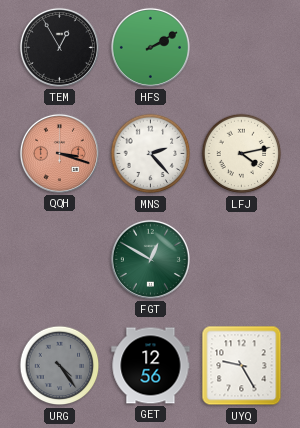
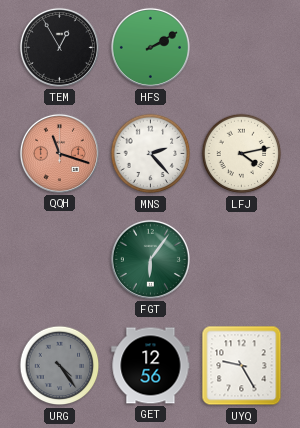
QQH: 3:18 -> 11:18 (59, 153)
FGT: 12:50 -> 6:06 (150, 259)
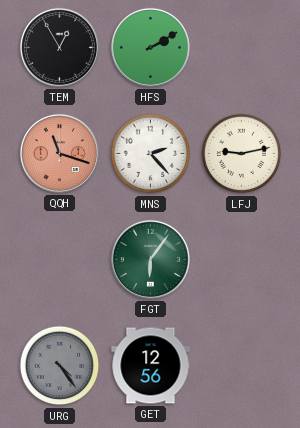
LFJ: 4:13 -> 9:13 (242, 154)
UYQ: 9:25 -> none (242, 366)
